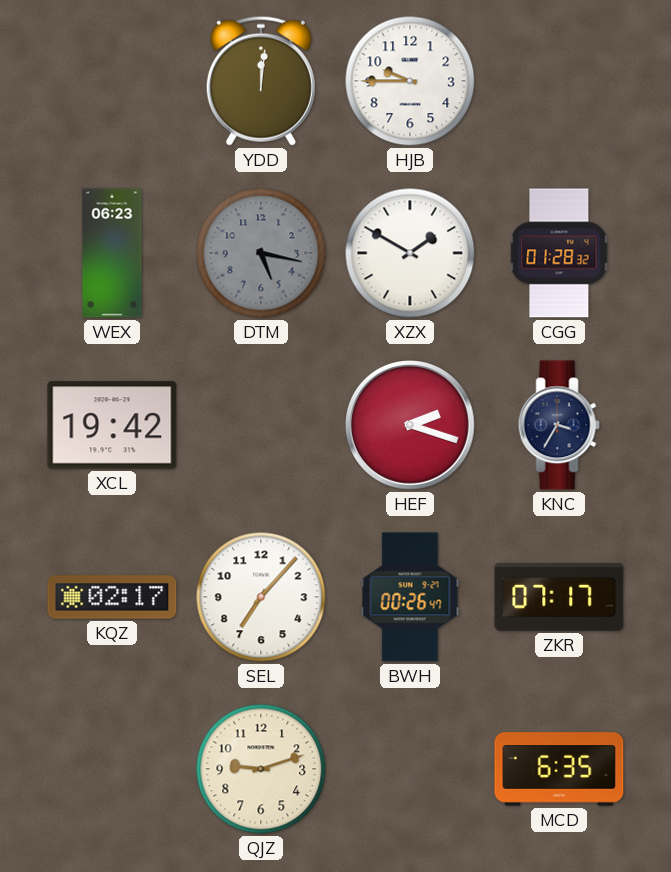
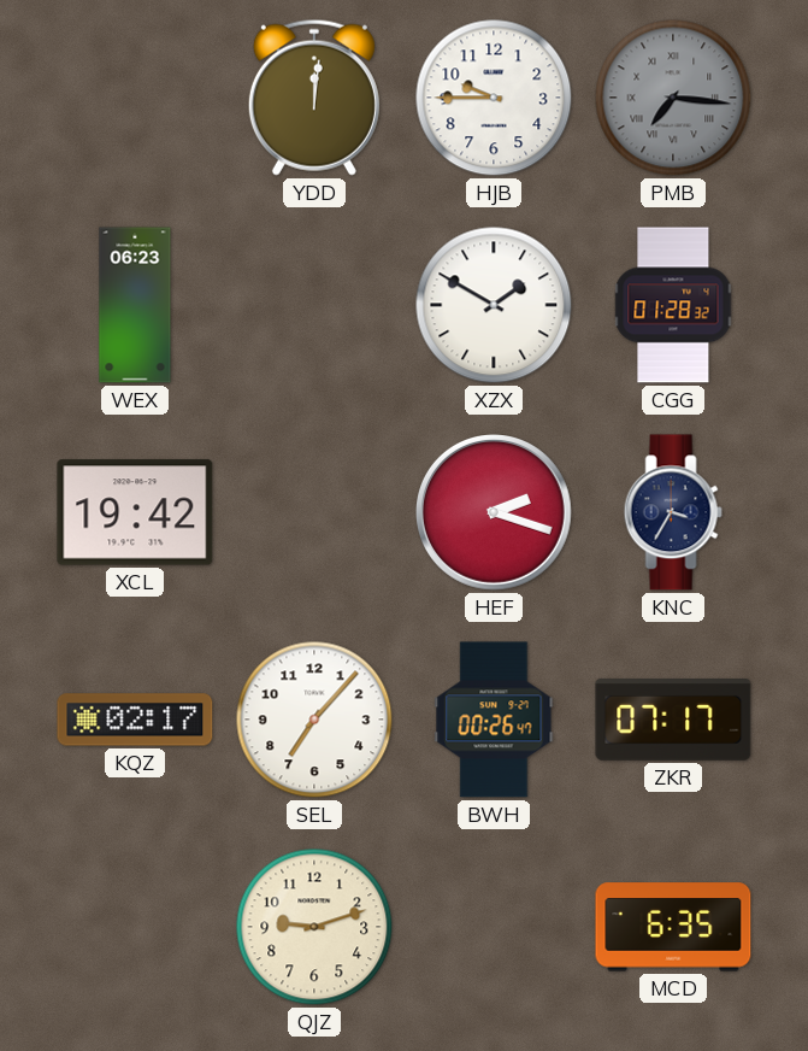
PMB: none -> 7:16 (673, 98)
DTM: 5:17 -> none (261, 253)
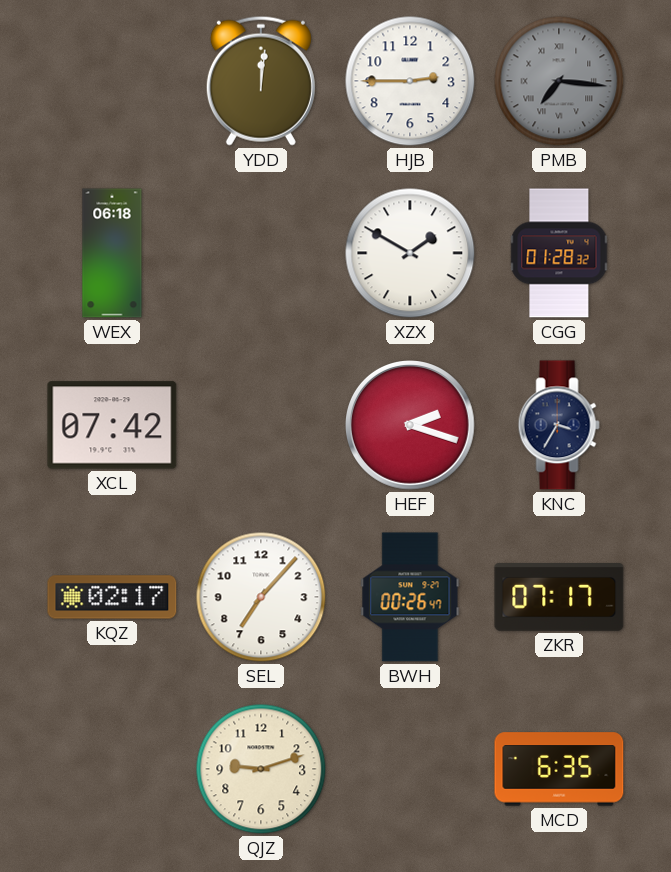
HJB: 9:45 -> 2:45 (410, 81)
WEX: 06:23 -> 06:18 (112, 253)
XCL: 19:42 -> 07:42 (112, 425)
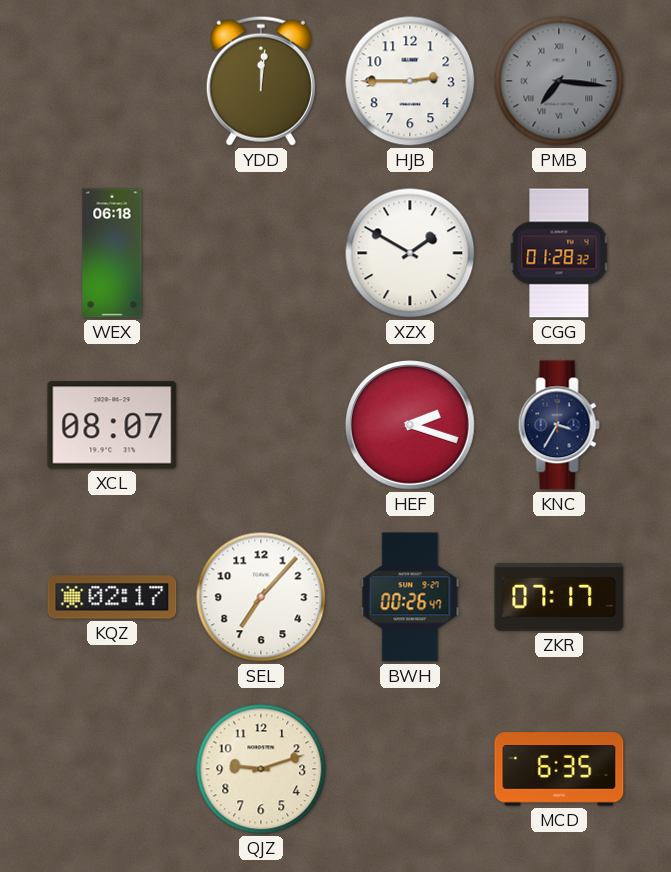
XCL: 07:42 -> 08:07 (112, 425)
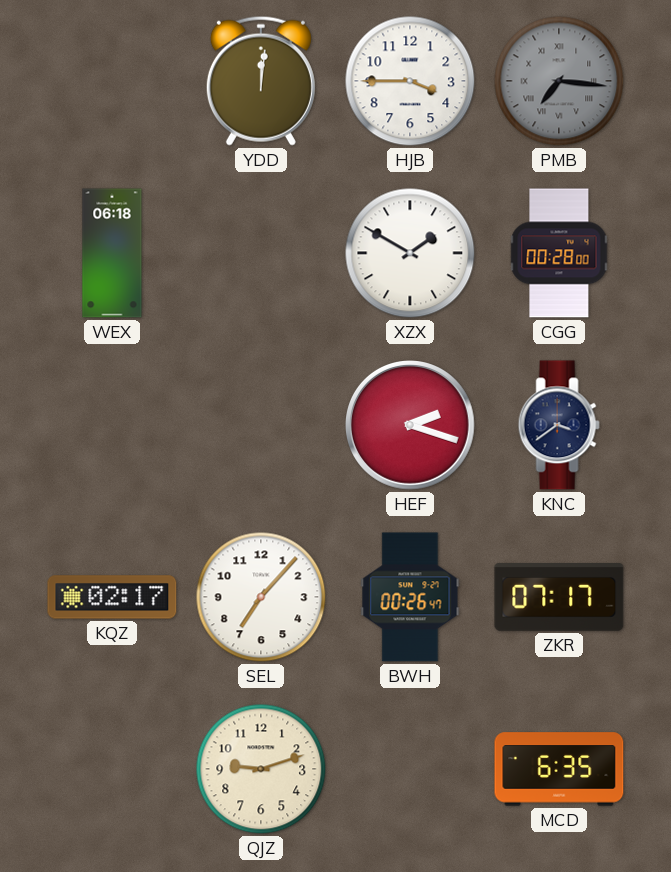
HJB: 2:45 -> 3:45 (410, 81)
CGG: 01:28 -> 00:28 (559, 253)
XCL: 08:07 -> none (112, 425)
KNC: 3:35 -> 3:39 (559, 425)
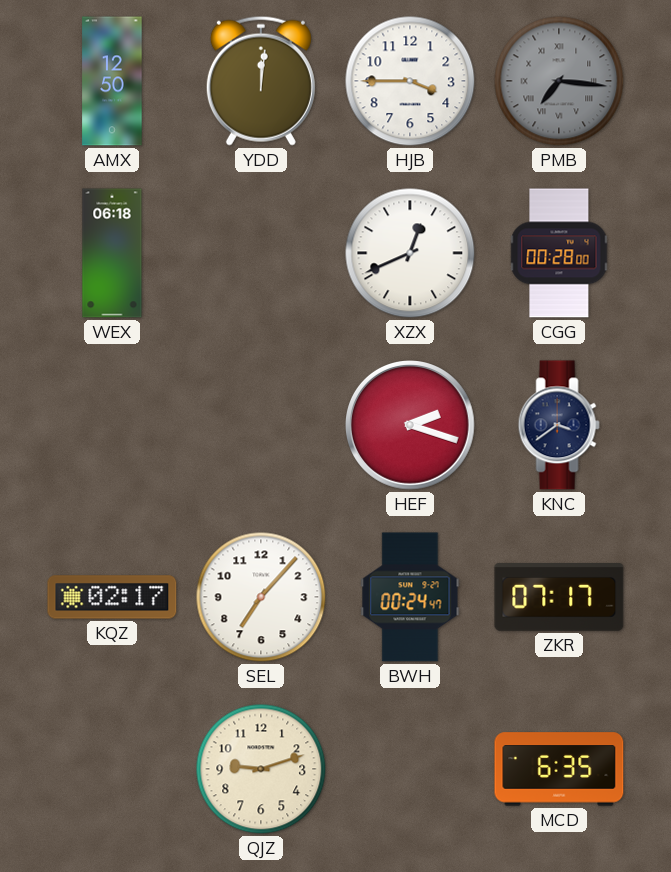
AMX: none -> 12:50 (112, 81)
XZX: 1:50 -> 12:41 (410, 253)
BWH: 00:26 -> 00:24 (410, 597)
